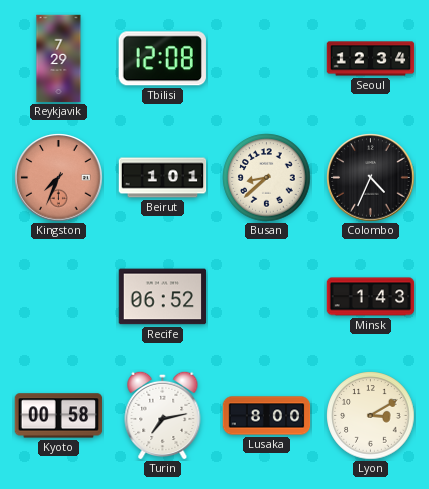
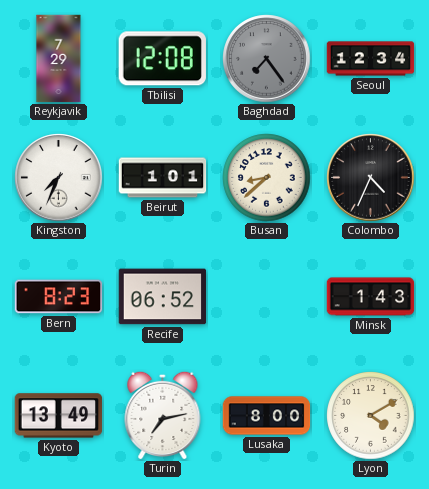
Baghdad: none -> 7:24 (267, 59)
Kingston dial: salmon -> white (59, 178)
Bern: none -> 8:23 (59, 297)
Kyoto: 00:58 -> 13:49 (59, 416)
Lyon: 3:10 -> 4:10 (371, 416)
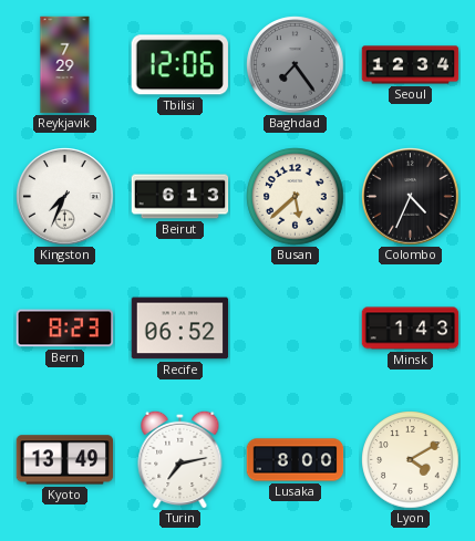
Tbilisi: 12:08 -> 12:06 (179, 65)
Beirut: 1:01 -> 6:13 (180, 197)
Busan: 8:38 -> 5:38 (296, 197)
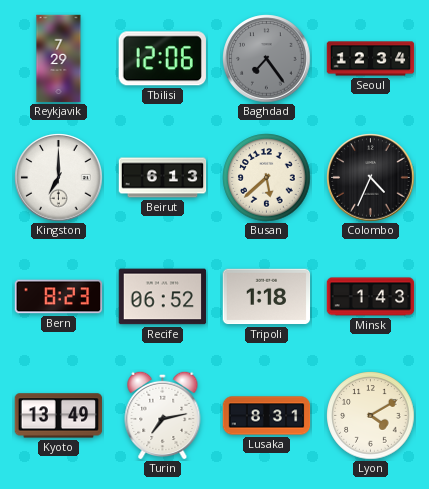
Kingston: 7:34 -> 7:00 (59, 178)
Tripoli: none -> 1:18 (267, 297)
Lusaka: 8:00 -> 8:31 (267, 416)
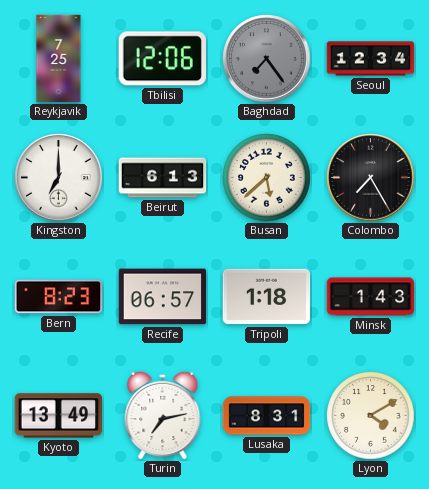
Reykjavik: 7:29 -> 7:25 (59, 59)
Colombo: 4:34 -> 7:25 (371, 178)
Recife: 06:52 -> 06:57 (163, 297)
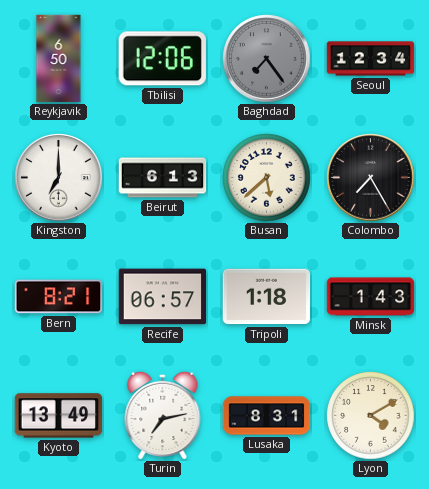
Reykjavik: 7:25 -> 6:50 (59, 59)
Bern: 8:23 -> 8:21 (59, 297)
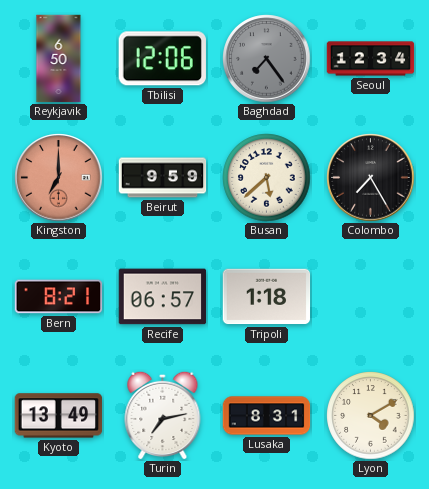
Kingston dial: white -> salmon (59, 178)
Beirut: 6:13 -> 9:59 (163, 178)
Minsk: 1:43 -> none (371, 297)
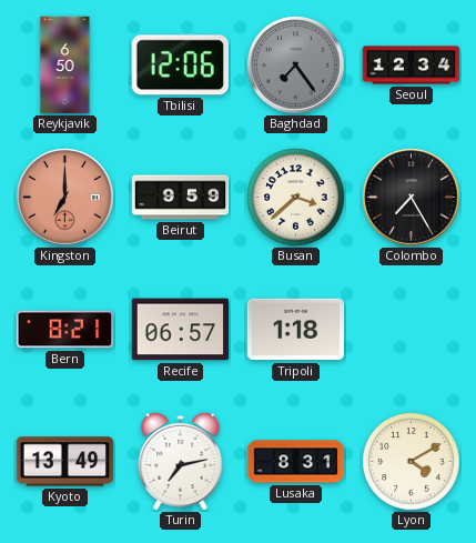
Busan: 5:38 -> 3:38 (296, 198)
